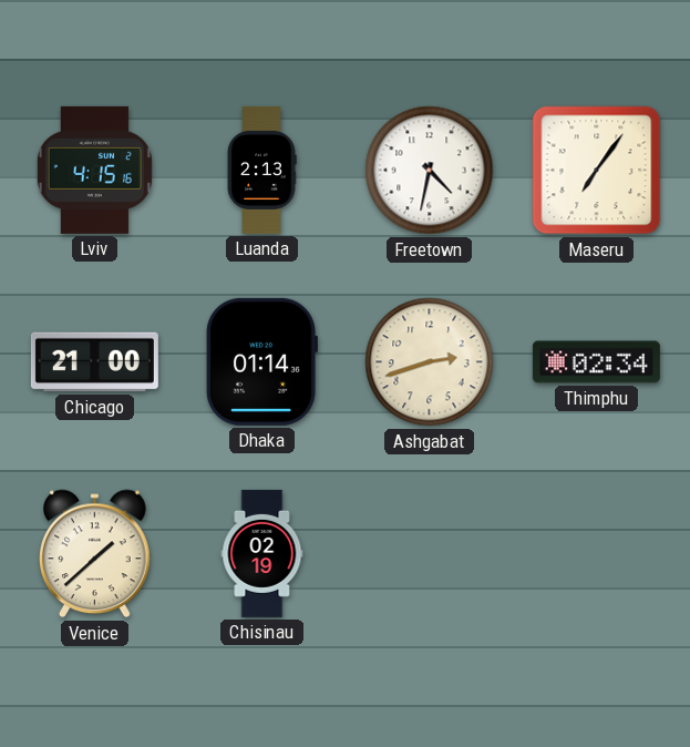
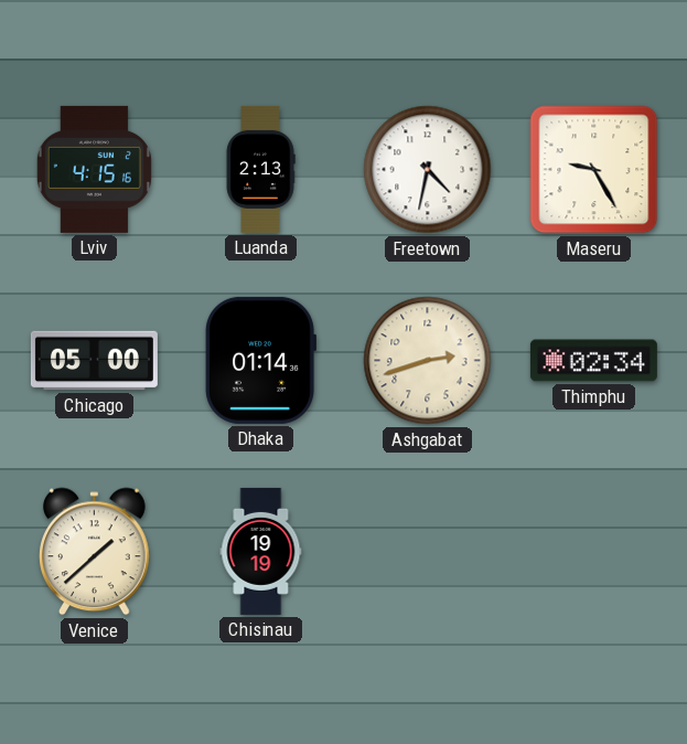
Maseru: 7:06 -> 9:25 (594, 170)
Chicago: 21:00 -> 05:00 (94, 361)
Chisinau: 02:19 -> 19:19 (261, 551)
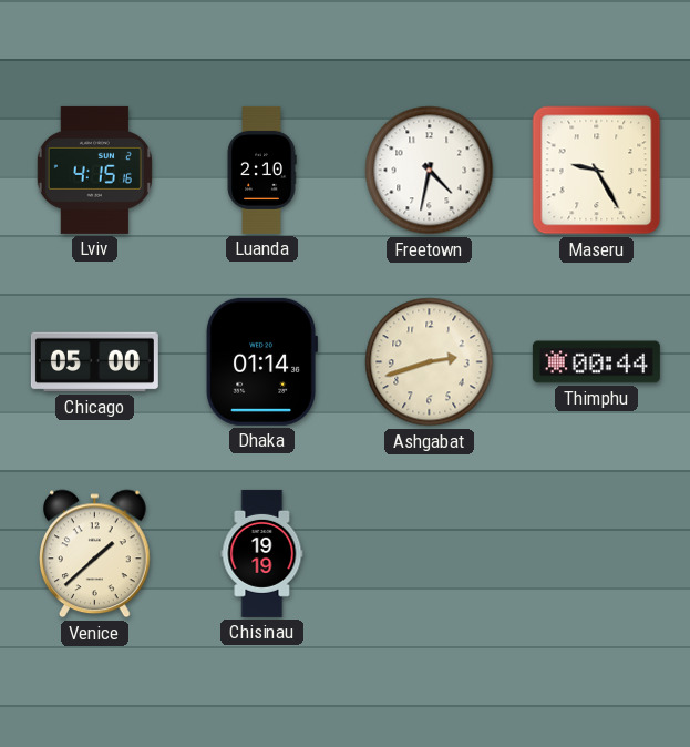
Luanda: 2:13 -> 2:10 (261, 170)
Thimphu: 02:34 -> 00:44 (596, 362)
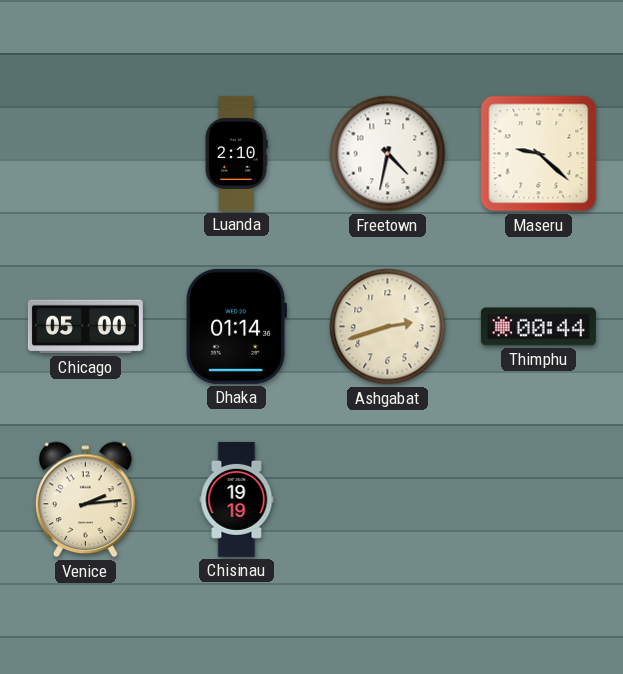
Lviv: 4:15 -> none (94, 170)
Maseru: 9:25 -> 9:22 (539, 154)
Venice: 1:38 -> 2:14 (86, 500)
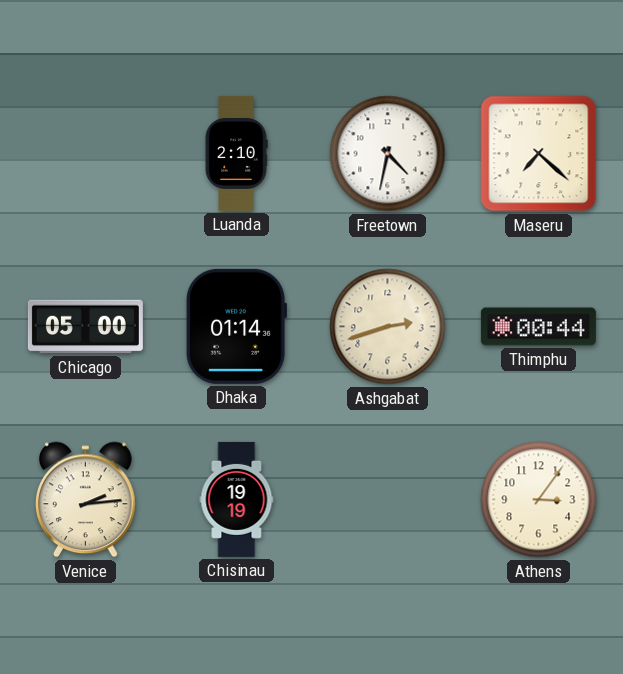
Maseru: 9:22 -> 7:22 (539, 154)
Athens: none -> 3:06 (539, 500)
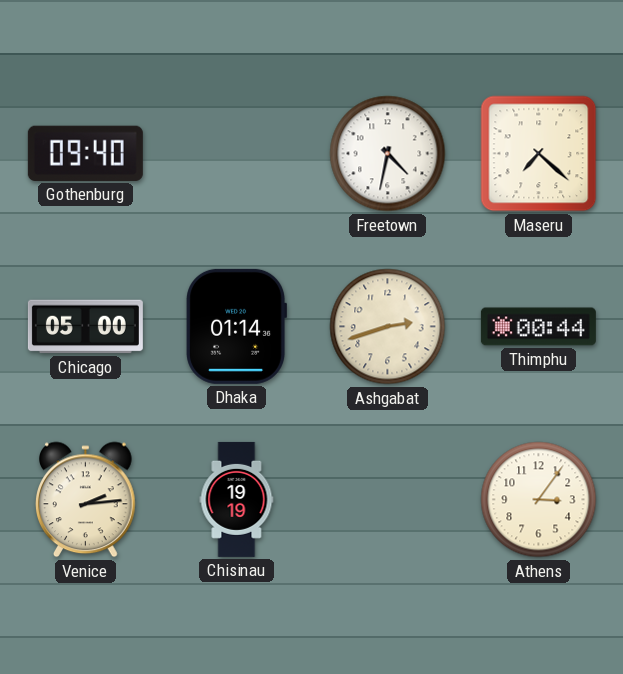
Gothenburg: none -> 09:40 (85, 153)
Luanda: 2:10 -> none (236, 153)
